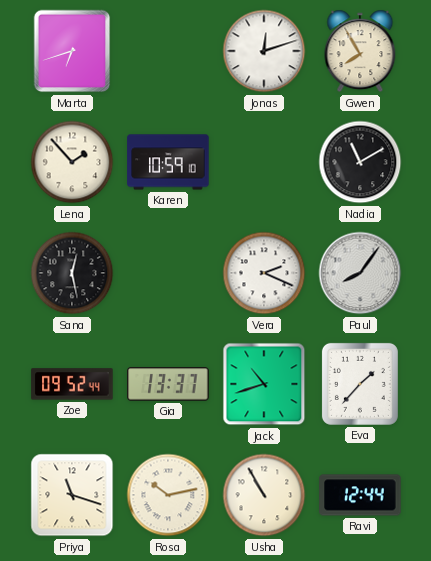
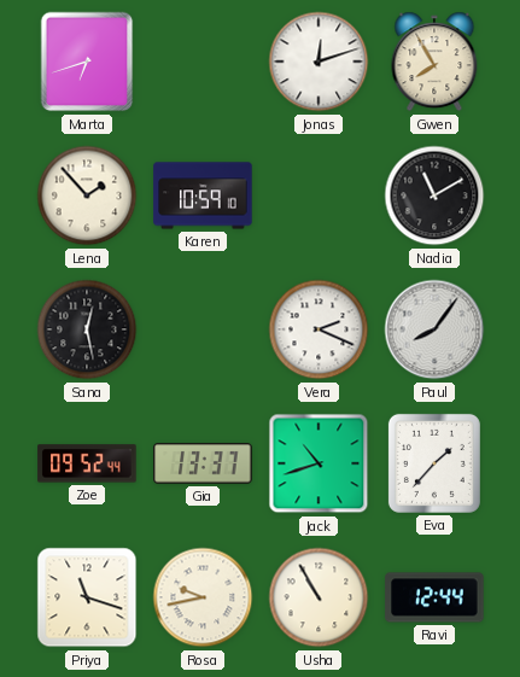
Rosa: 10:13 -> 9:43 (203, 597)
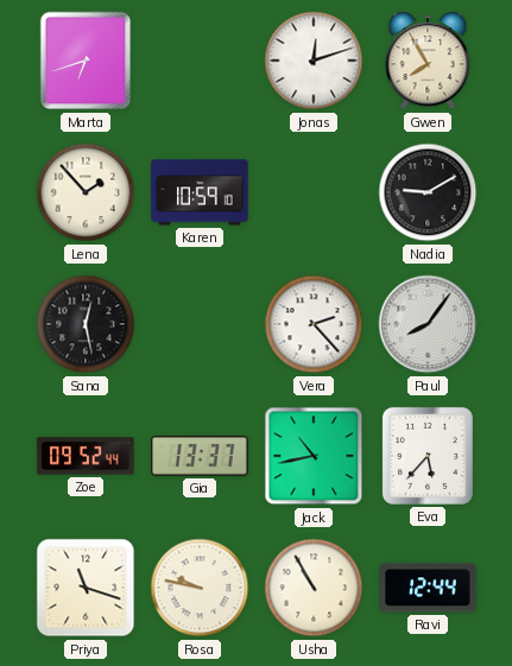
Nadia: 11:10 -> 9:10 (428, 192)
Vera: 2:19 -> 2:23 (314, 324)
Jack: 10:42 -> 10:43 (314, 456)
Eva: 1:37 -> 5:37 (428, 456)
Rosa: 9:43 -> 9:47 (200, 588)
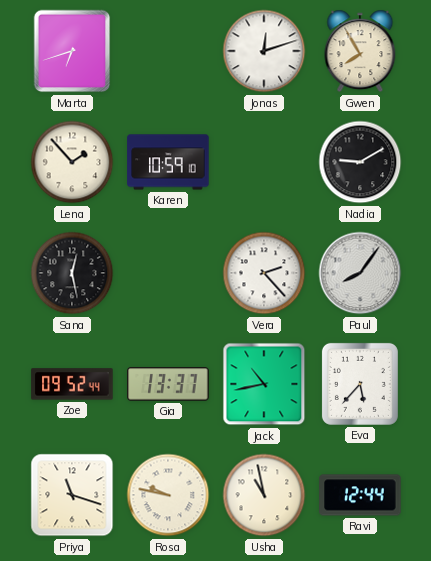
Usha: 10:55 -> 10:58 (264, 495)
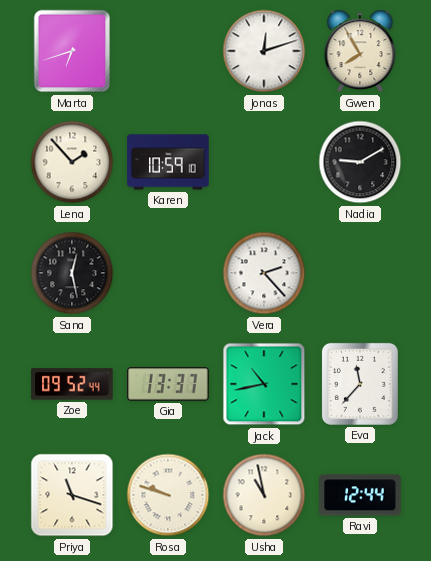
Paul: 8:06 -> none (360, 273)
Eva: 5:37 -> 11:37 (360, 384)
Rosa: 9:47 -> 9:48 (168, 495)
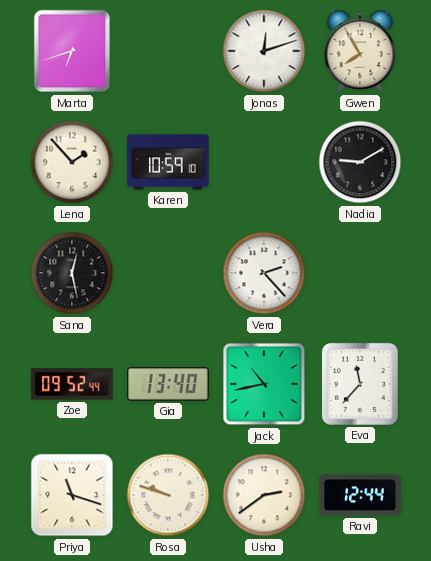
Gia: 13:37 -> 13:40 (168, 384)
Usha: 10:58 -> 2:39 (264, 495)
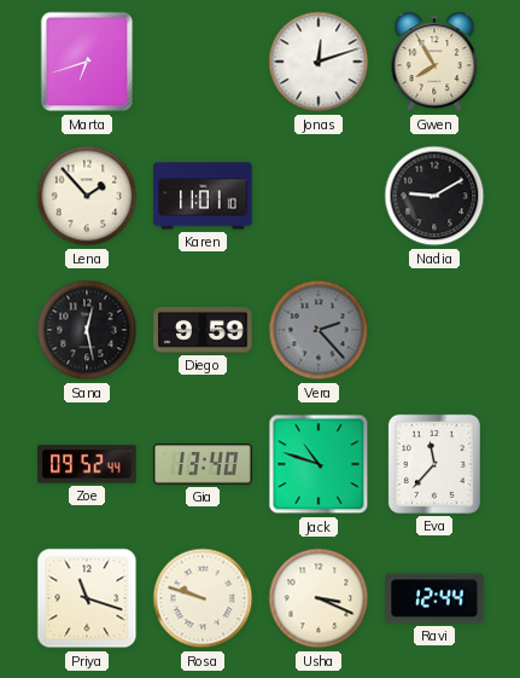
Karen: 10:59 -> 11:01 (203, 196)
Diego: none -> 9:59 (203, 330)
Vera dial: white -> grey (319, 330)
Jack: 10:43 -> 10:48 (319, 464)
Usha: 2:39 -> 3:19 (319, 598)
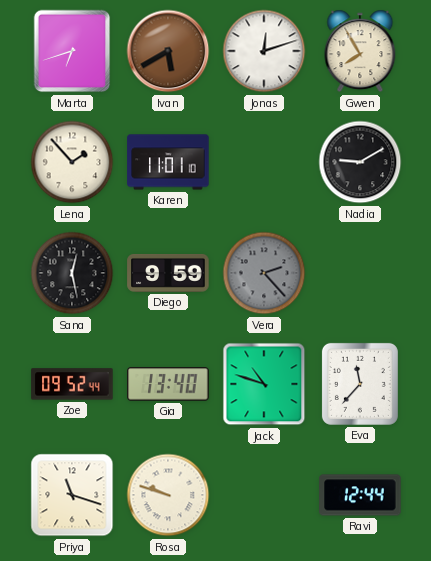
Ivan: none -> 5:40 (168, 51)
Usha: 3:19 -> none (319, 598)
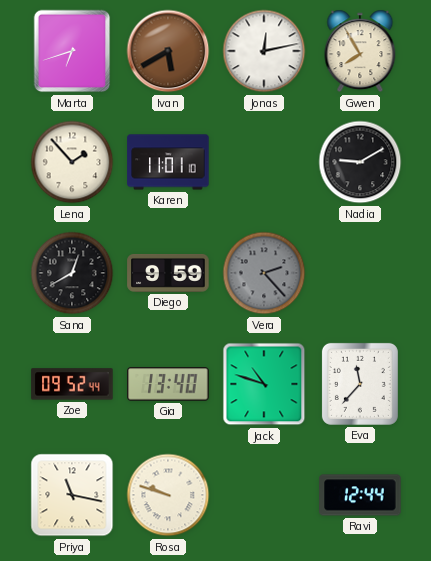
Jonas: 12:12 -> 12:13 (264, 51)
Sana: 12:28 -> 12:40 (72, 273)
Priya: 11:18 -> 11:17 (72, 495)
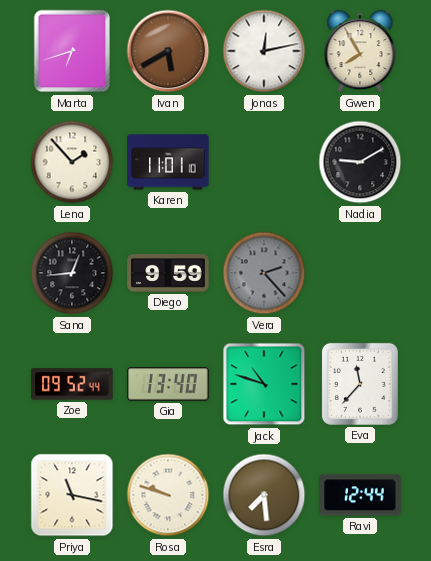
Sana: 12:40 -> 12:44 (72, 273)
Esra: none -> 7:29 (264, 495)
